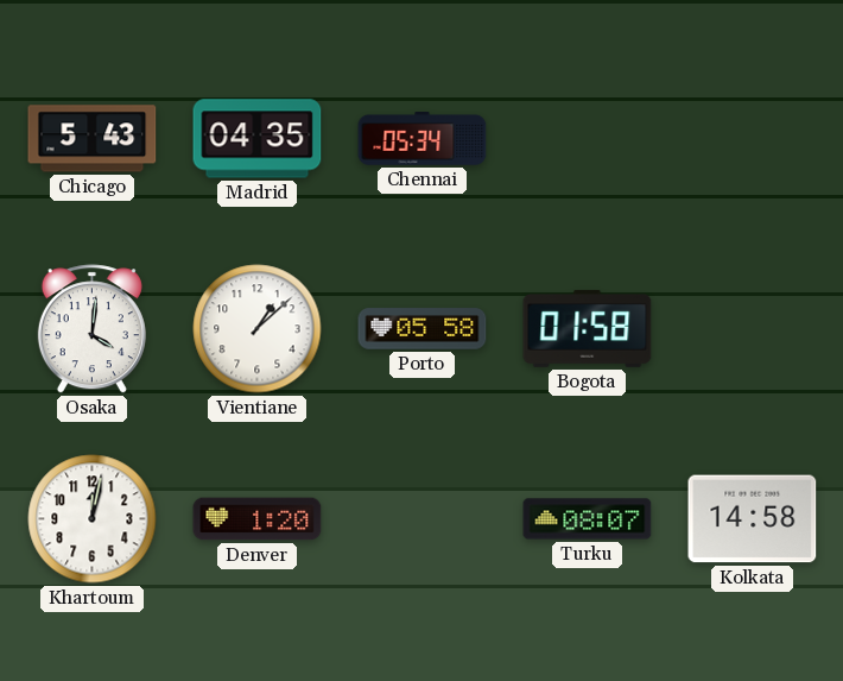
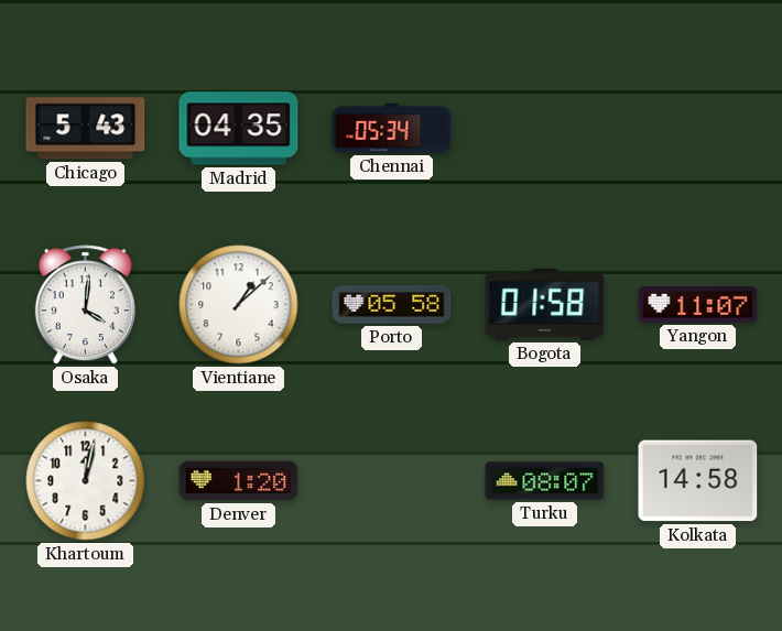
Yangon: none -> 11:07 (698, 305)
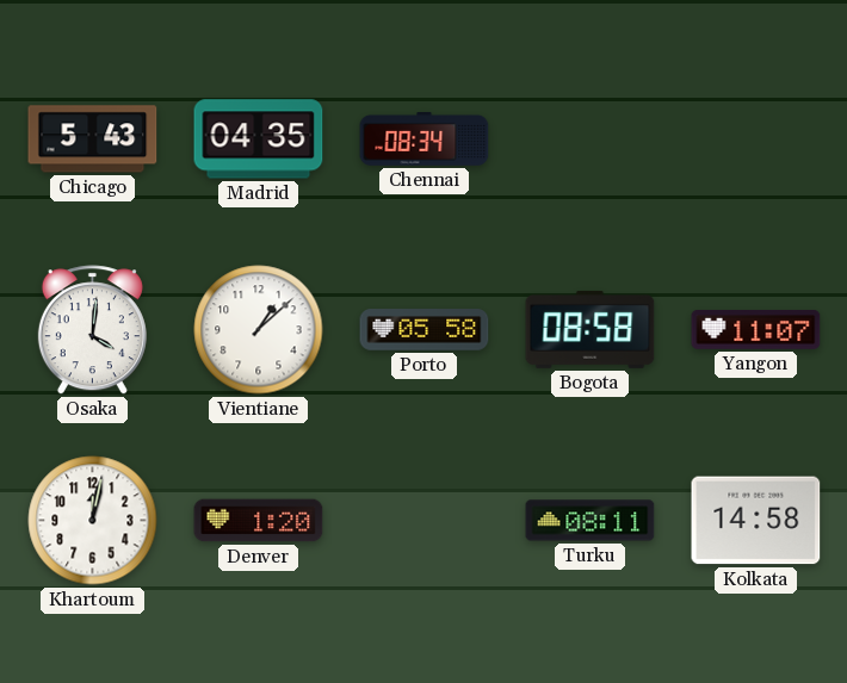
Chennai: 05:34 -> 08:34 (425, 139)
Bogota: 01:58 -> 08:58 (591, 329)
Turku: 08:07 -> 08:11 (591, 521)
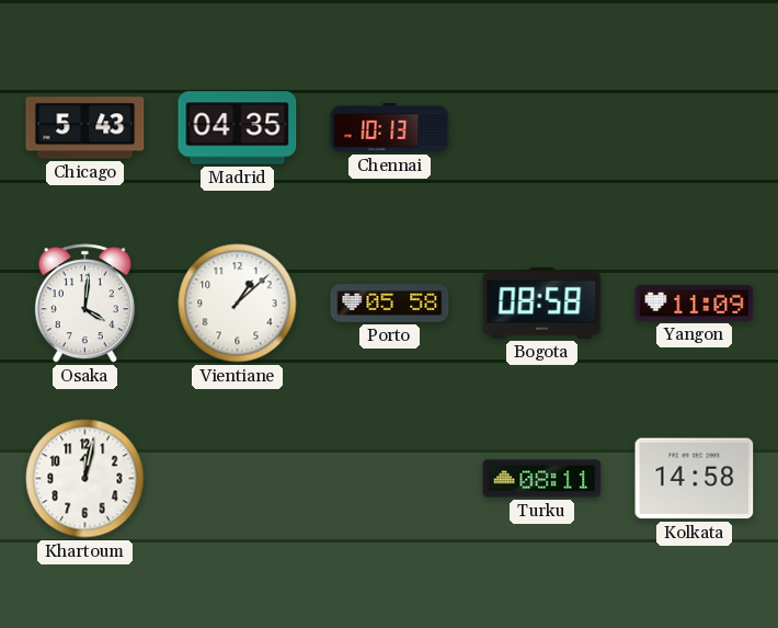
Chennai: 08:34 -> 10:13 (390, 128)
Yangon: 11:07 -> 11:09 (695, 304)
Denver: 1:20 -> none (259, 521)
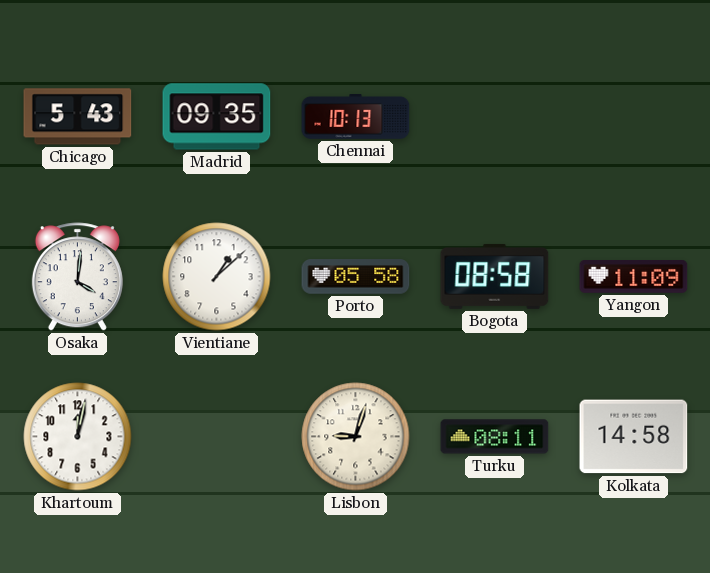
Madrid: 04:35 -> 09:35 (217, 117)
Lisbon: none -> 9:03 (356, 437)
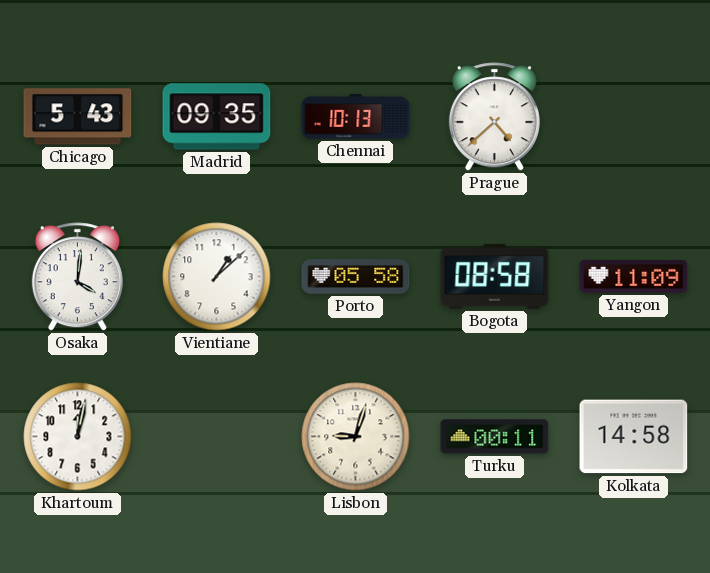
Prague: none -> 4:38 (494, 117)
Turku: 08:11 -> 00:11 (495, 437)
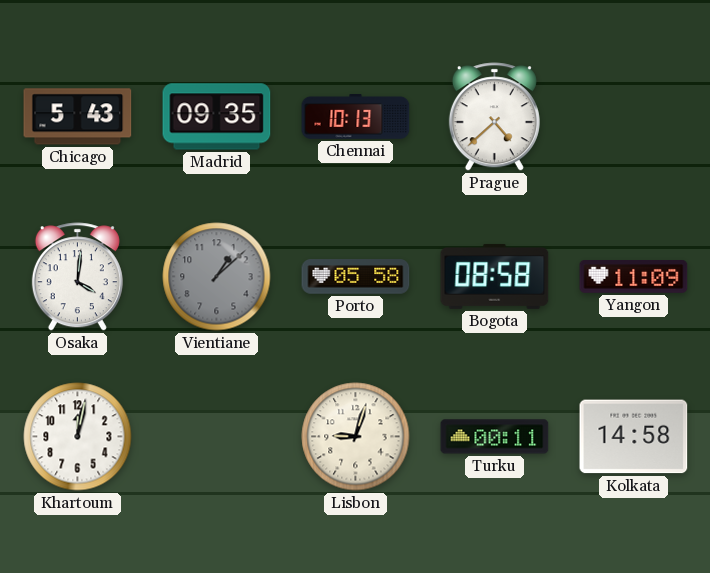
Vientiane dial: white -> grey (217, 277)
